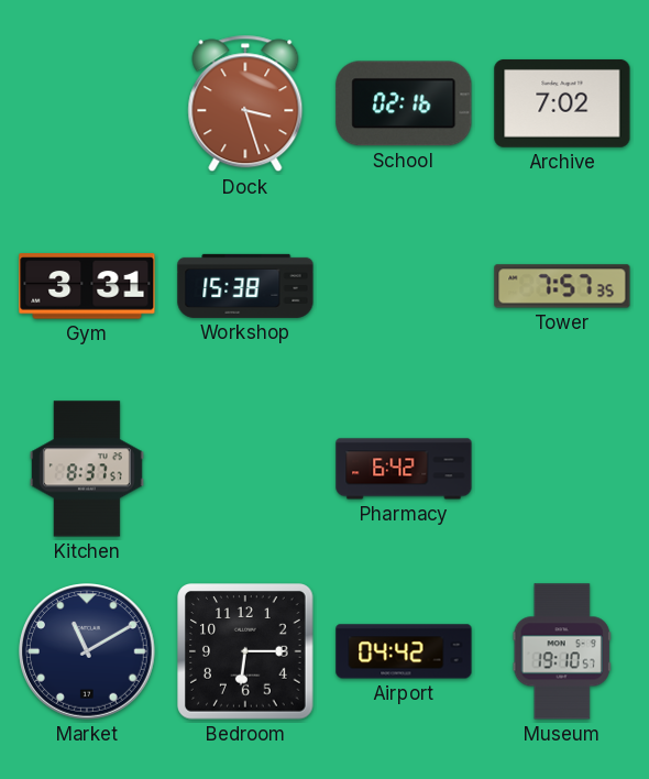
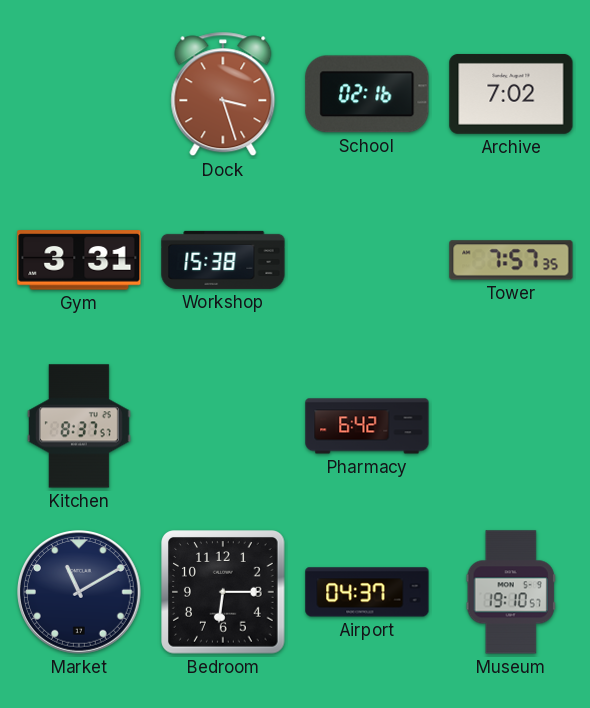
Airport: 04:42 -> 04:37 (367, 592)
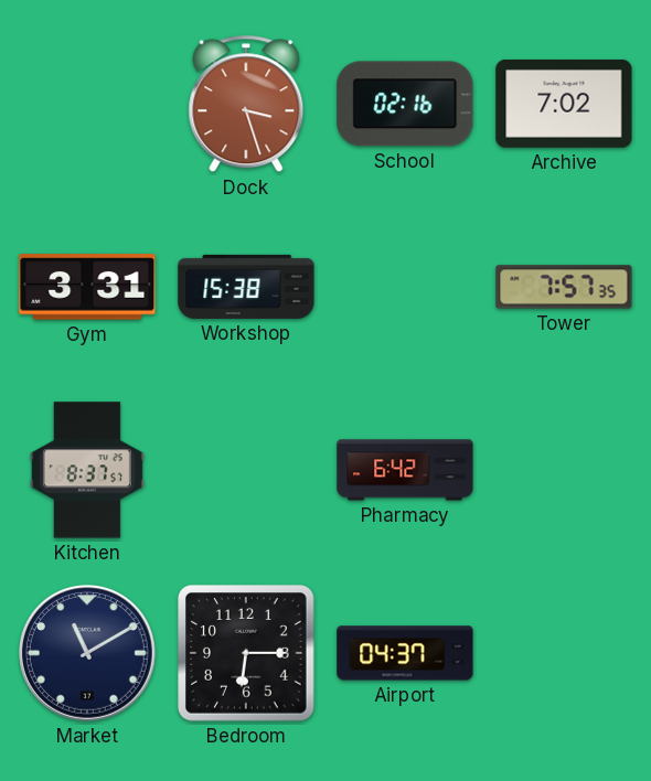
Museum: 19:10 -> none (511, 592)
